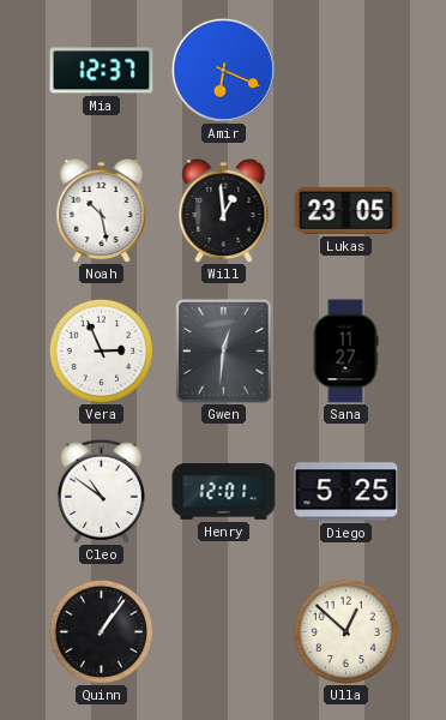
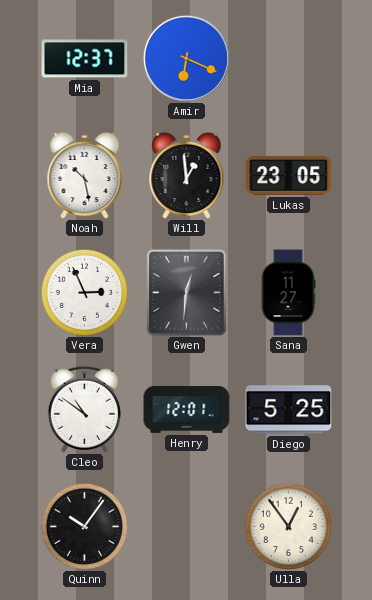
Quinn: 1:06 -> 10:06 (84, 526)
Ulla: 12:52 -> 12:54 (288, 526)
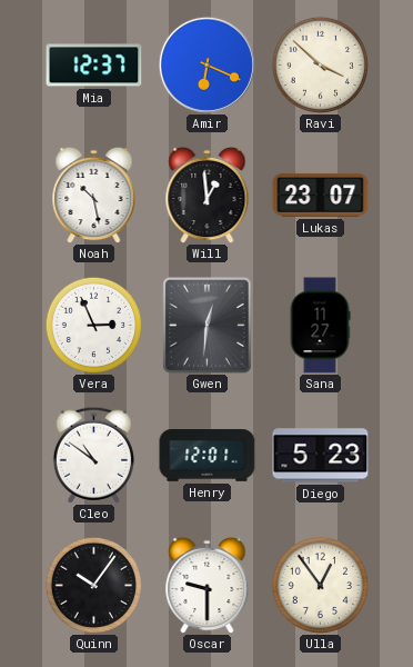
Ravi: none -> 3:52 (320, 64)
Lukas: 23:05 -> 23:07 (321, 196)
Diego: 5:25 -> 5:23 (321, 456)
Oscar: none -> 9:30 (208, 585)
